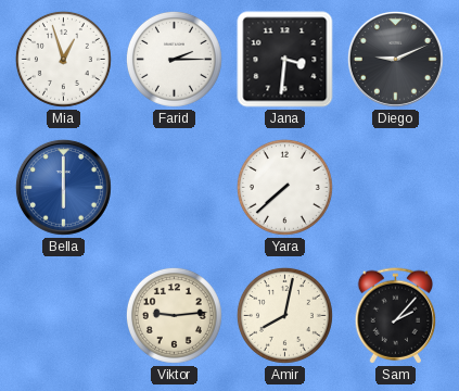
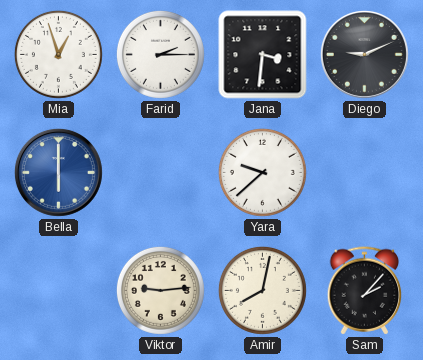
Yara: 7:38 -> 9:38 (262, 172)
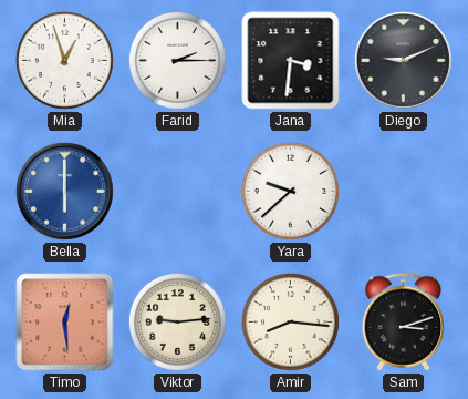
Timo: none -> 12:29 (65, 323)
Amir: 8:02 -> 8:16 (290, 321)
Sam: 2:07 -> 3:12 (404, 323)
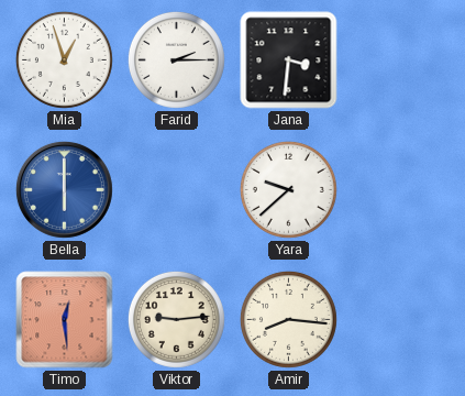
Diego: 9:11 -> none (403, 60)
Sam: 3:12 -> none (404, 323)
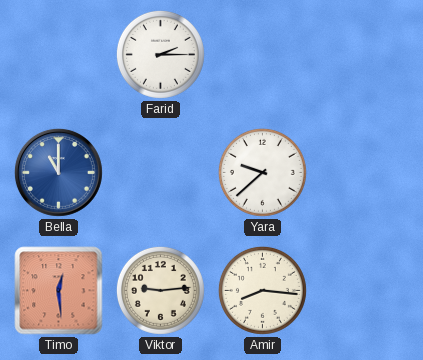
Mia: 12:57 -> none (64, 59)
Jana: 3:31 -> none (289, 61)
Bella: 6:00 -> 11:00 (58, 172)
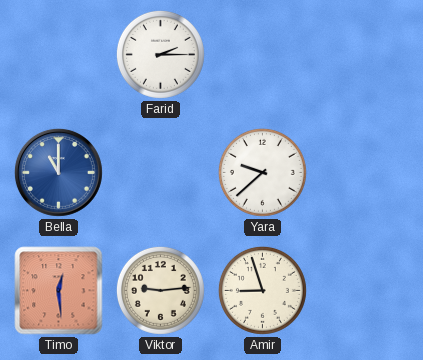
Amir: 8:16 -> 8:57 (262, 290)
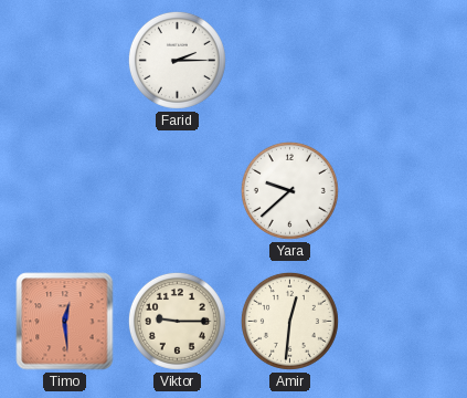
Bella: 11:00 -> none (58, 172)
Viktor: 9:14 -> 9:15 (177, 321)
Amir: 8:57 -> 12:31 (289, 321)
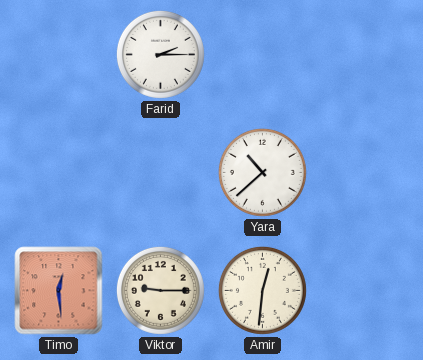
Yara: 9:38 -> 10:38 (262, 172)
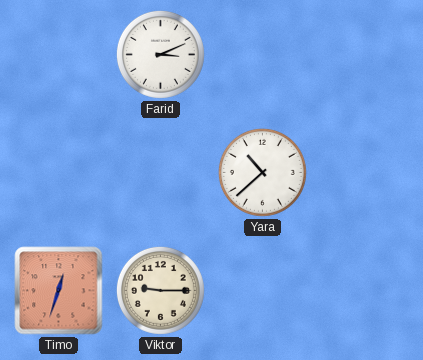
Farid: 2:15 -> 3:11 (160, 54)
Timo: 12:29 -> 12:33 (59, 291)
Amir: 12:31 -> none (262, 290)
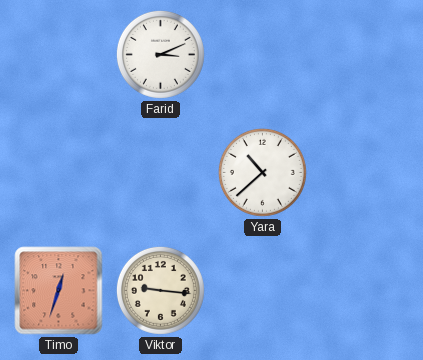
Viktor: 9:15 -> 9:16 (160, 290)
